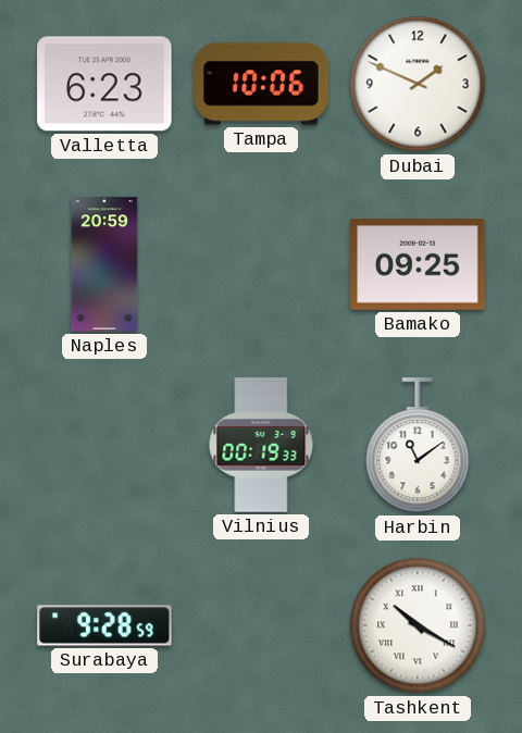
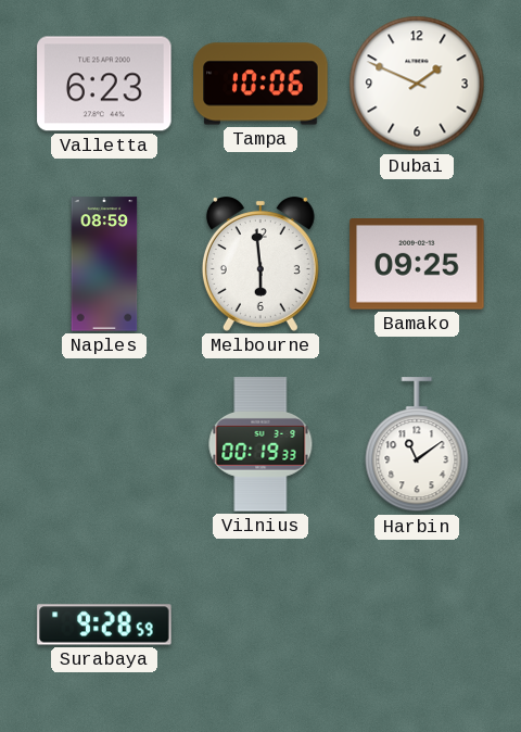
Naples: 20:59 -> 08:59 (104, 264)
Melbourne: none -> 5:59 (260, 265)
Tashkent: 10:20 -> none (418, 625)
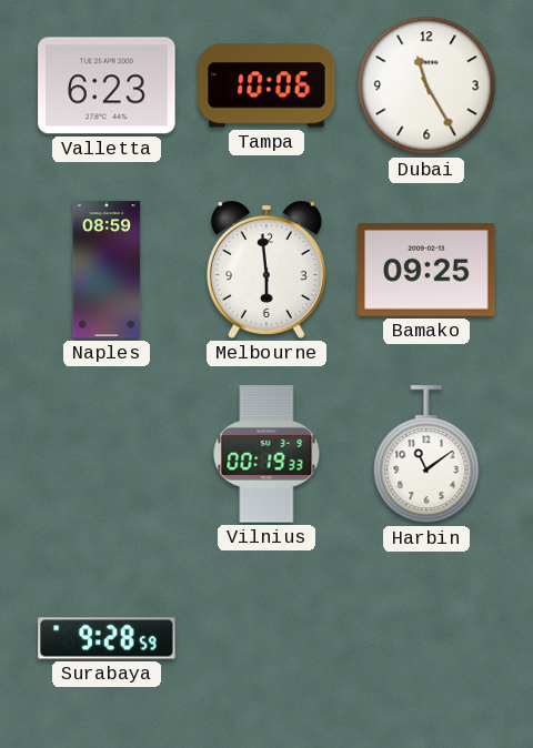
Dubai: 1:49 -> 11:25 (426, 85)
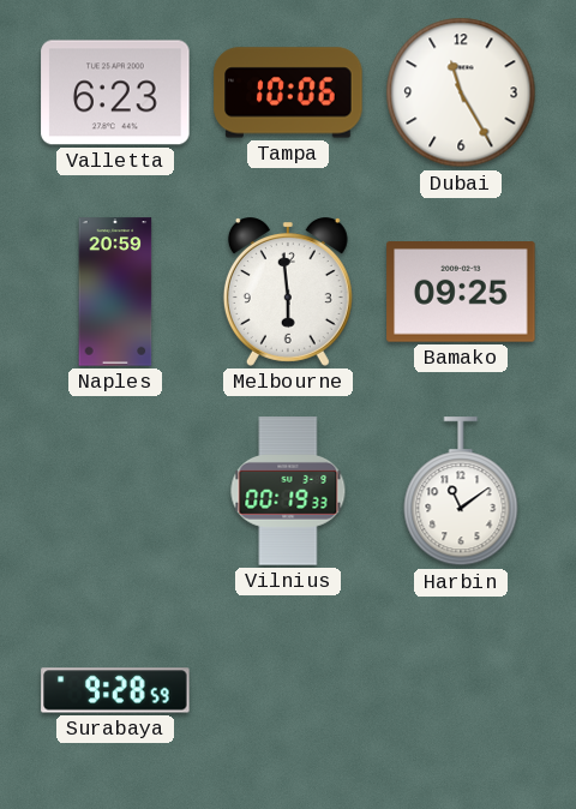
Naples: 08:59 -> 20:59 (115, 292)
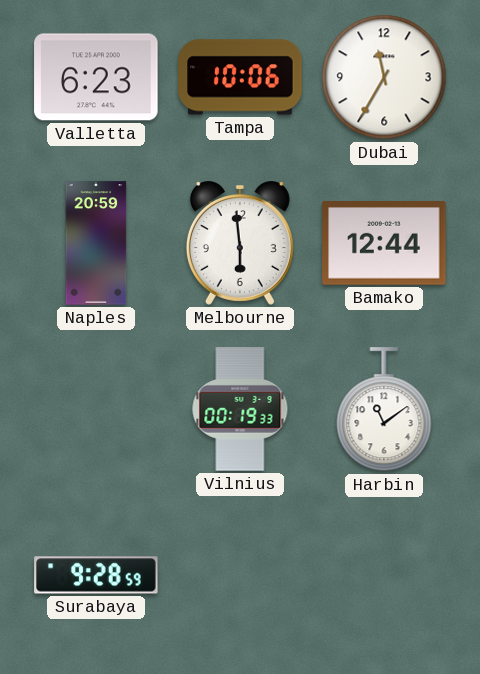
Dubai: 11:25 -> 11:35 (384, 77)
Bamako: 09:25 -> 12:44 (384, 244)
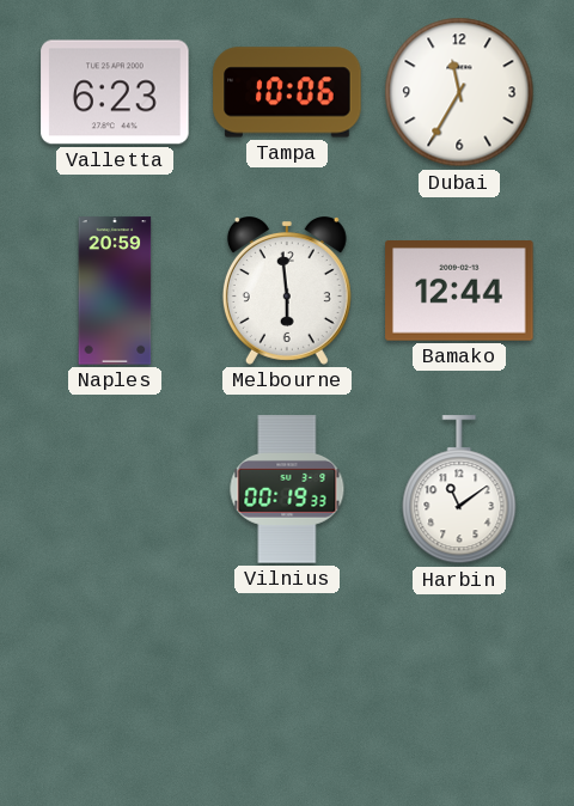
Surabaya: 9:28 -> none (96, 575)
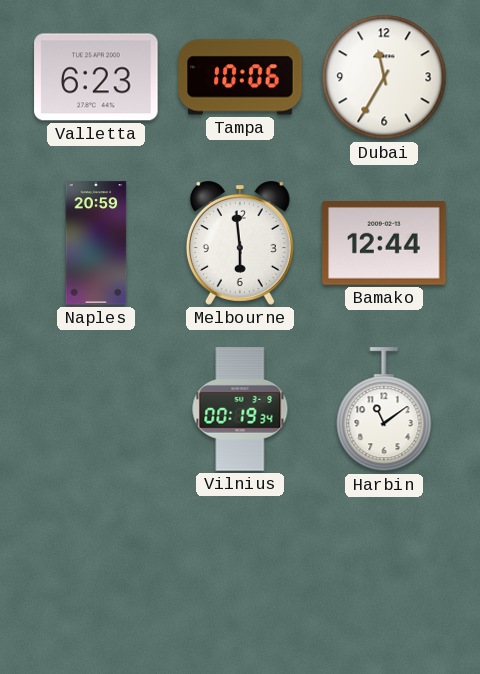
Vilnius: 00:19:33 -> 00:19:34 (240, 409)
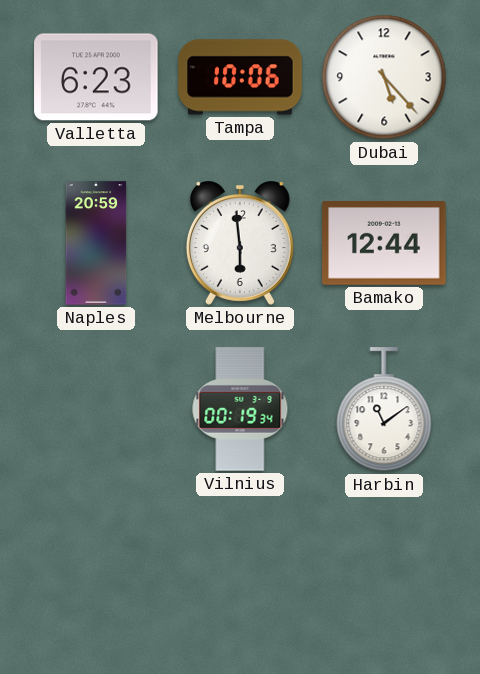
Dubai: 11:35 -> 5:23 (384, 77)
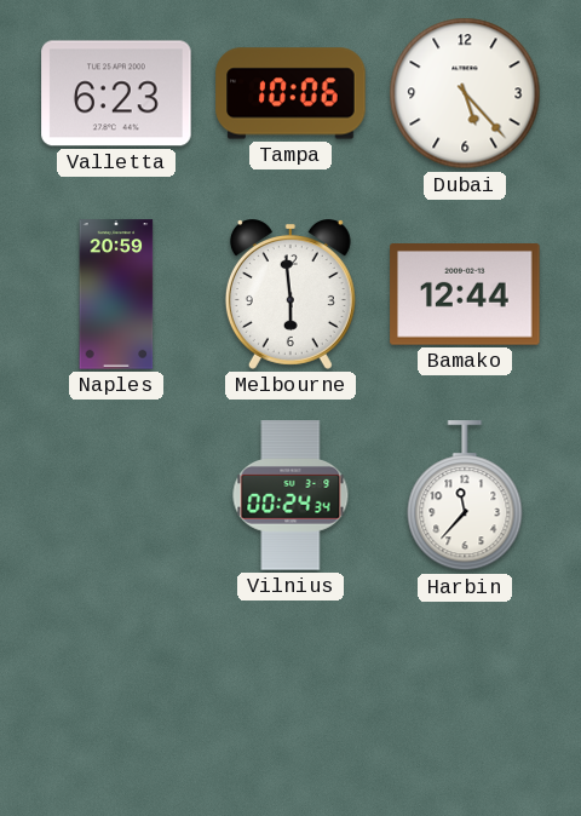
Vilnius: 00:19 -> 00:24 (290, 495)
Harbin: 11:09 -> 11:37 (465, 496)
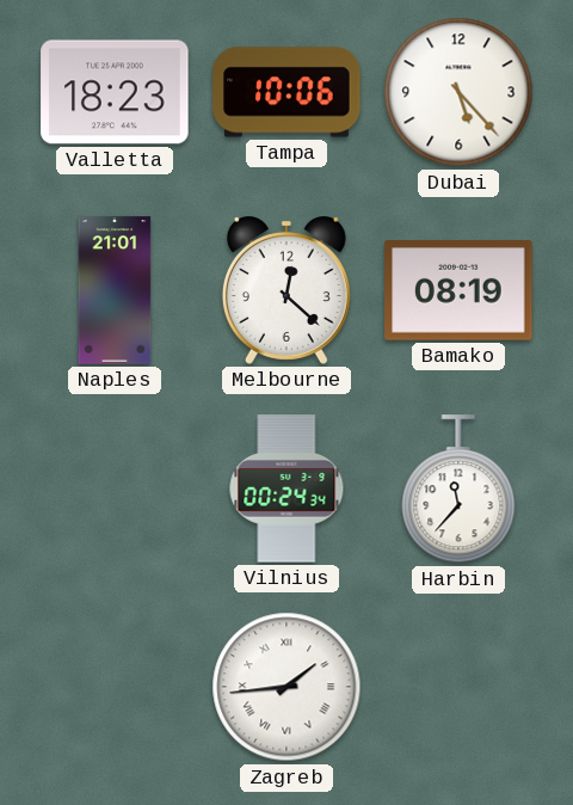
Valletta: 6:23 -> 18:23 (115, 92)
Naples: 20:59 -> 21:01 (115, 290)
Melbourne: 5:59 -> 12:22 (286, 291)
Bamako: 12:44 -> 08:19 (458, 291)
Zagreb: none -> 1:44 (286, 687)
